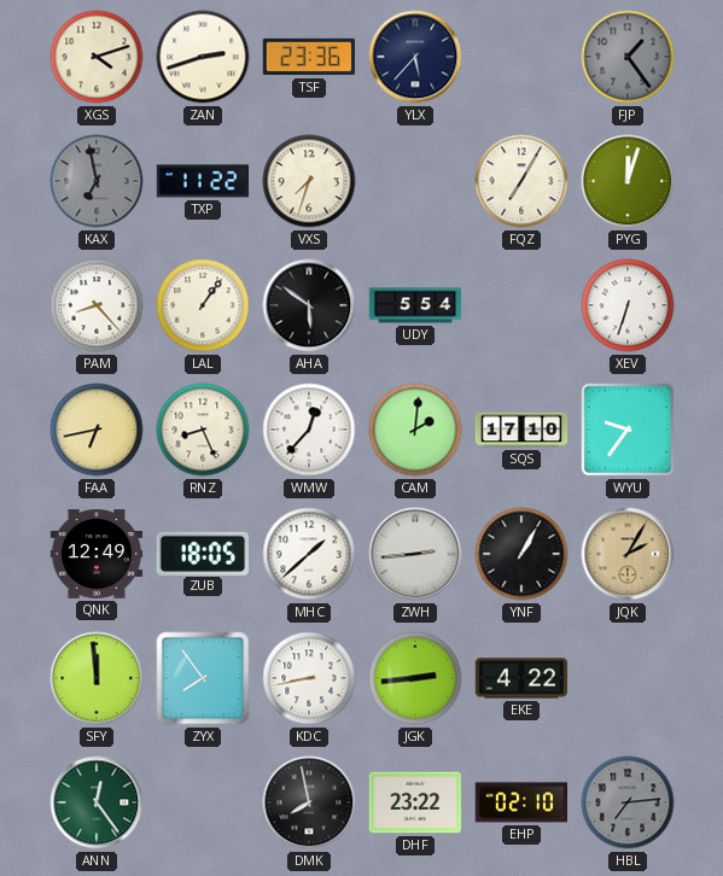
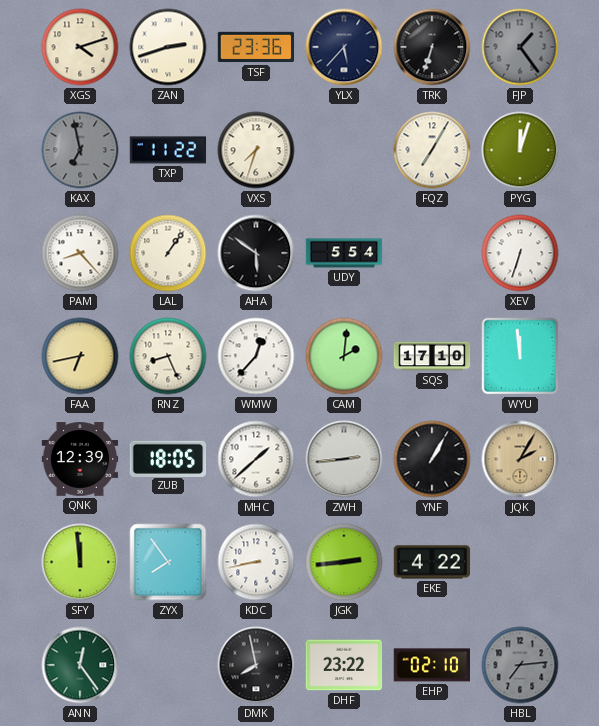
TRK: none -> 6:33 (432, 47)
WYU: 9:36 -> 11:59 (520, 356)
QNK: 12:49 -> 12:39 (80, 459)
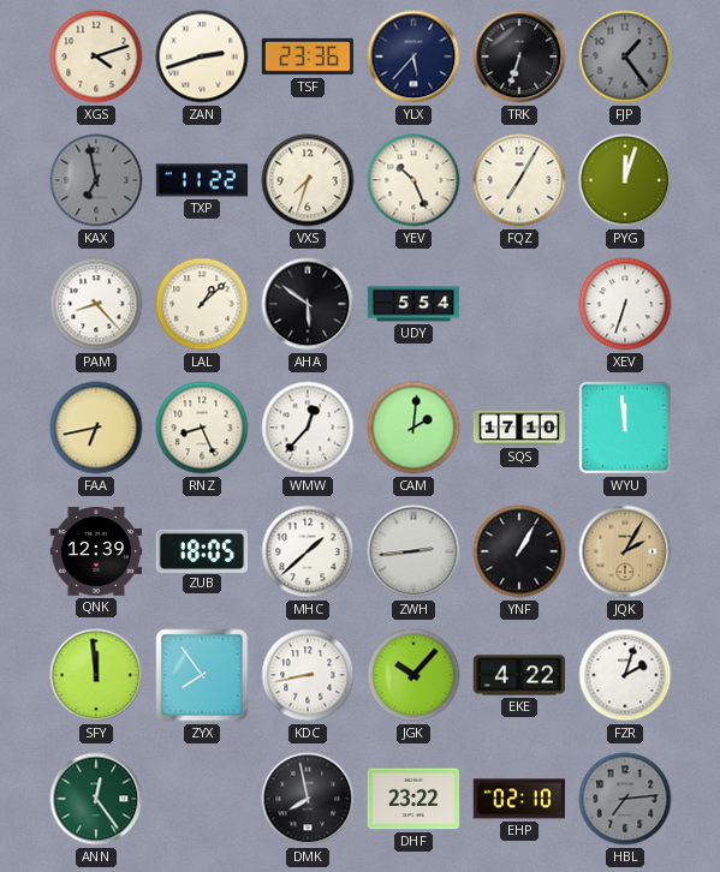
YEV: none -> 10:26 (413, 180)
LAL: 1:06 -> 1:08 (202, 304)
JGK: 2:44 -> 10:07 (413, 675)
FZR: none -> 2:03 (625, 675)
